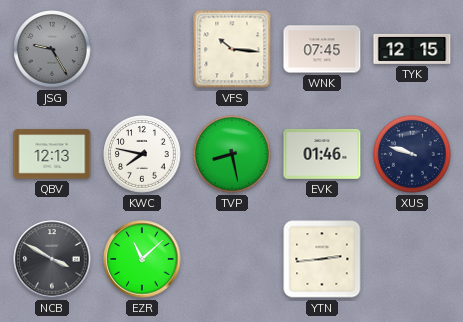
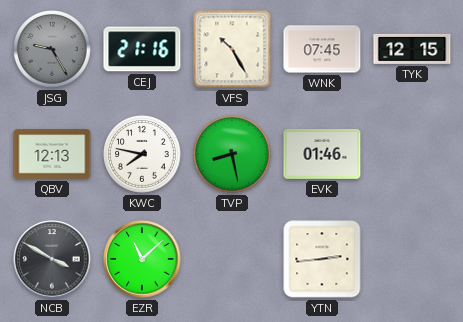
CEJ: none -> 21:16 (142, 49)
VFS: 10:16 -> 10:25 (232, 49)
XUS: 9:48 -> none (412, 154)
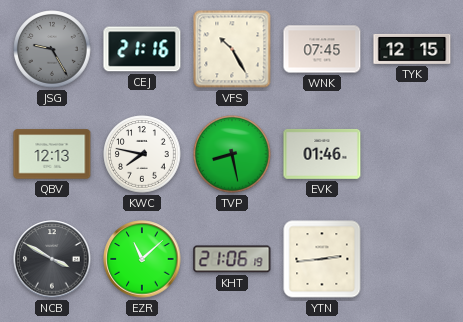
KHT: none -> 21:06 (232, 259)
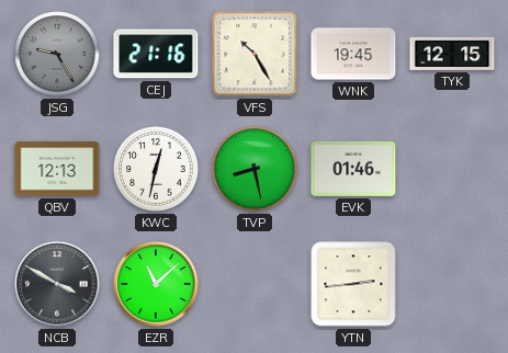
WNK: 07:45 -> 19:45 (353, 54)
KWC: 7:47 -> 12:32 (156, 169)
KHT: 21:06 -> none (232, 259)
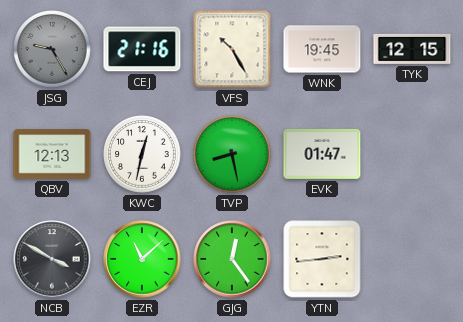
EVK: 01:46 -> 01:47 (322, 154)
GJG: none -> 12:24 (232, 259)
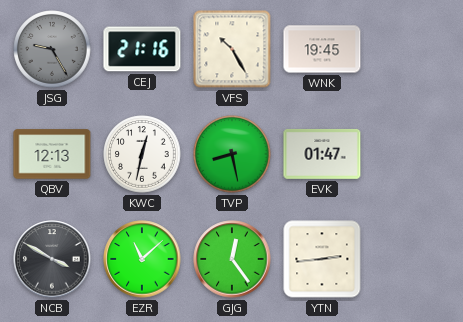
TYK: 12:15 -> none (412, 49)
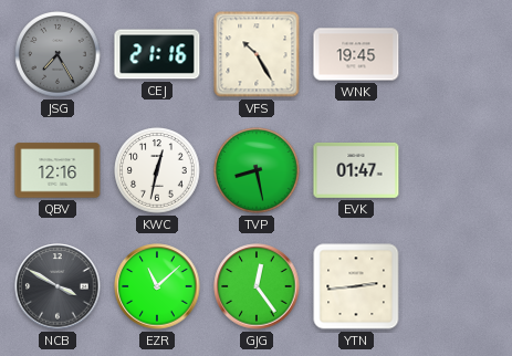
JSG: 9:25 -> 7:25 (58, 54)
QBV: 12:13 -> 12:16 (58, 170)
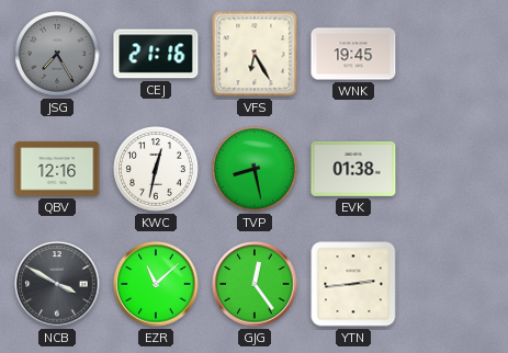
VFS: 10:25 -> 6:25 (255, 54)
EVK: 01:47 -> 01:38 (353, 169)
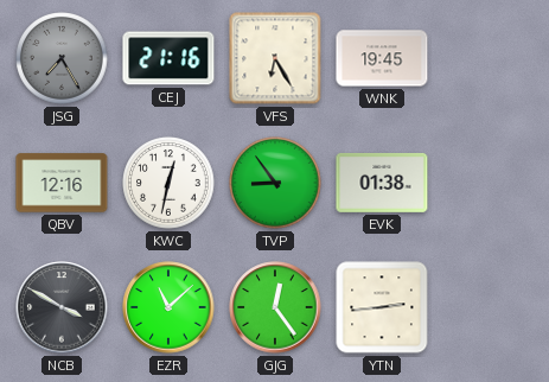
TVP: 8:28 -> 8:54 (275, 183)
